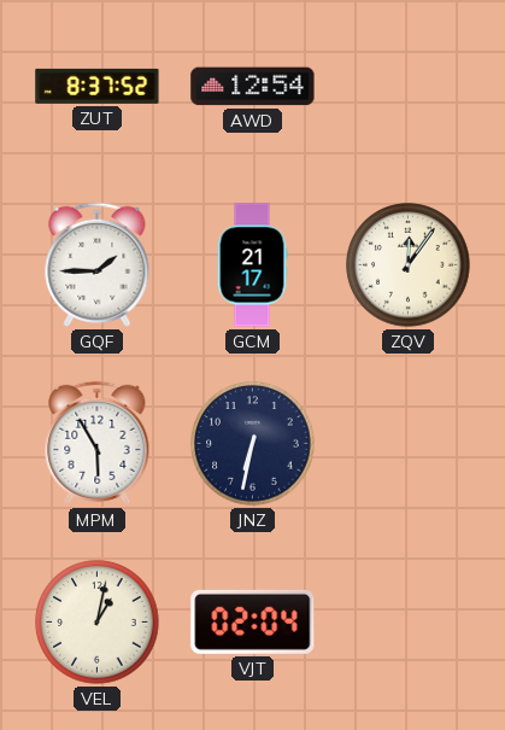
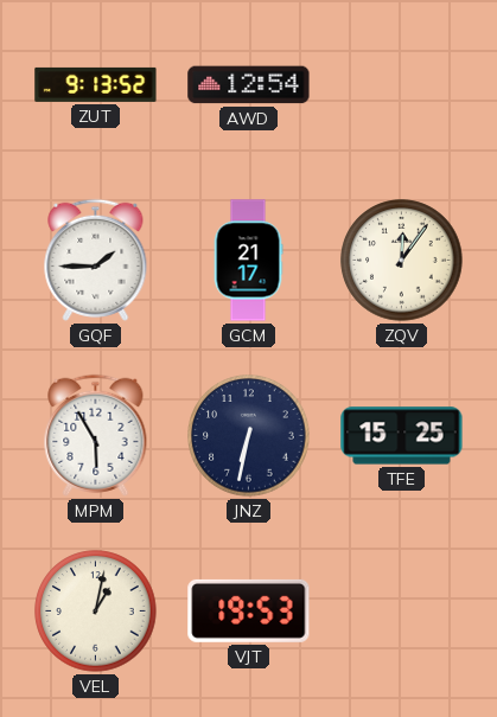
ZUT: 8:37 -> 9:13 (96, 84)
TFE: none -> 15:25 (402, 436)
VJT: 02:04 -> 19:53 (249, 610)
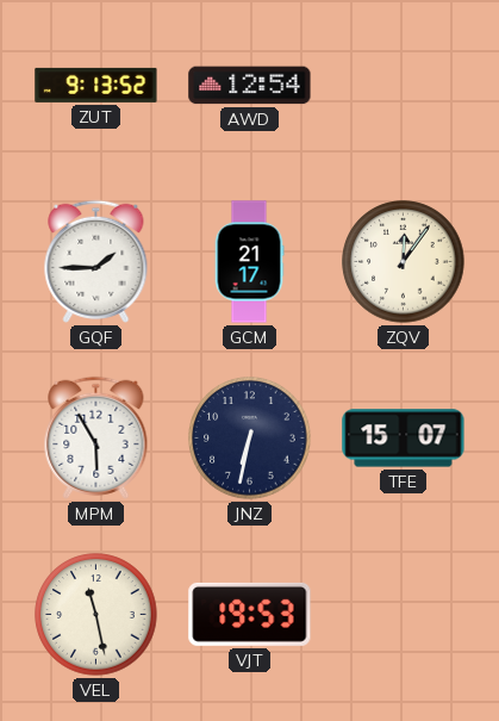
TFE: 15:25 -> 15:07 (404, 439)
VEL: 1:02 -> 11:28 (96, 615)
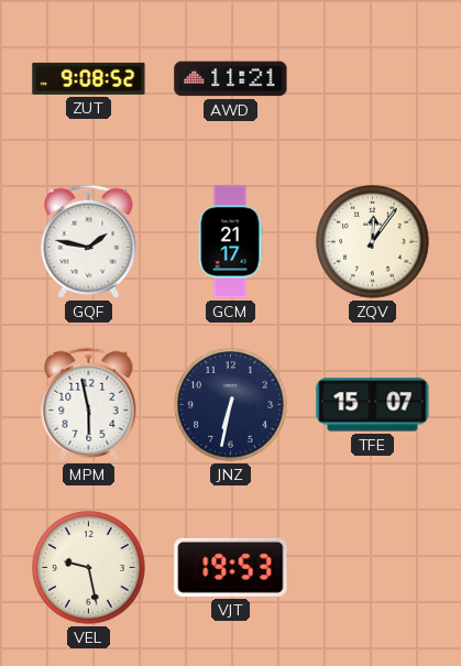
ZUT: 9:13 -> 9:08 (89, 78)
AWD: 12:54 -> 11:21 (231, 79)
GQF: 1:45 -> 1:47 (89, 241)
MPM: 5:55 -> 5:58 (89, 404)
VEL: 11:28 -> 9:28 (89, 568)
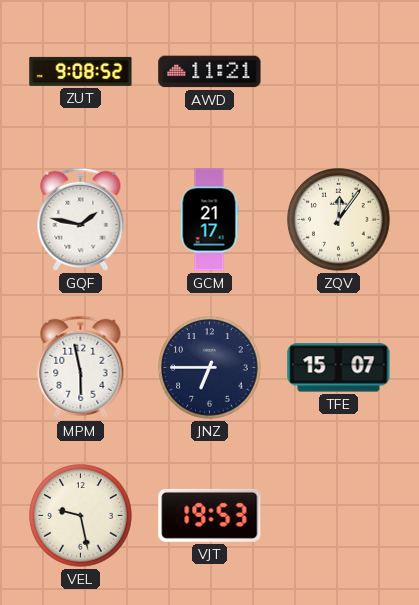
JNZ: 6:32 -> 6:45 (210, 368)
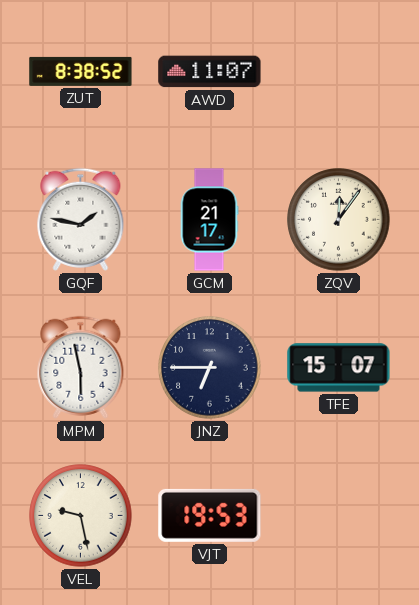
ZUT: 9:08 -> 8:38 (81, 71)
AWD: 11:21 -> 11:07 (210, 72)
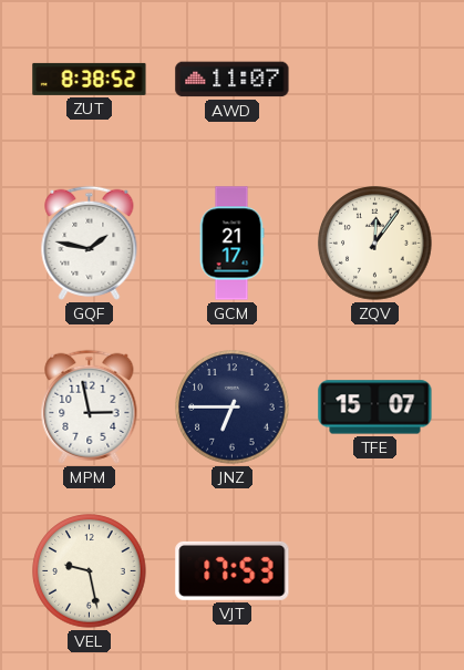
MPM: 5:58 -> 2:58 (90, 406)
VJT: 19:53 -> 17:53 (233, 570)
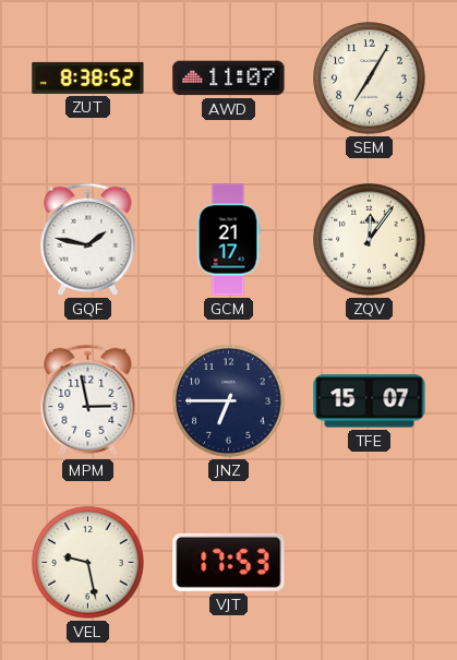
SEM: none -> 7:05 (370, 79)
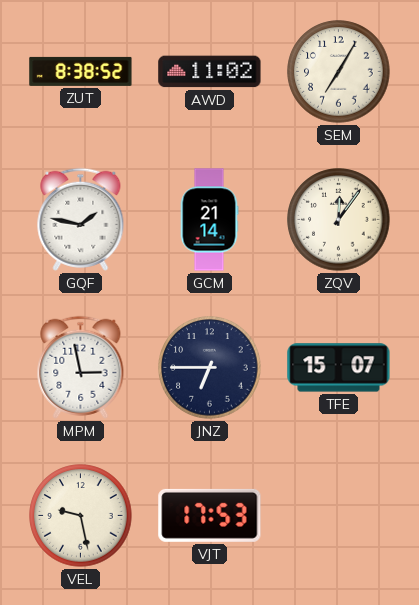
AWD: 11:07 -> 11:02 (210, 72)
GCM: 21:17 -> 21:14 (209, 220)
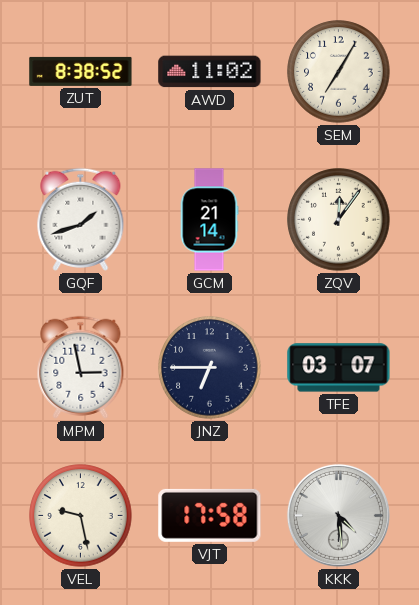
GQF: 1:47 -> 1:42 (81, 219)
TFE: 15:07 -> 03:07 (339, 368)
VJT: 17:53 -> 17:58 (210, 515)
KKK: none -> 4:29 (338, 515)
